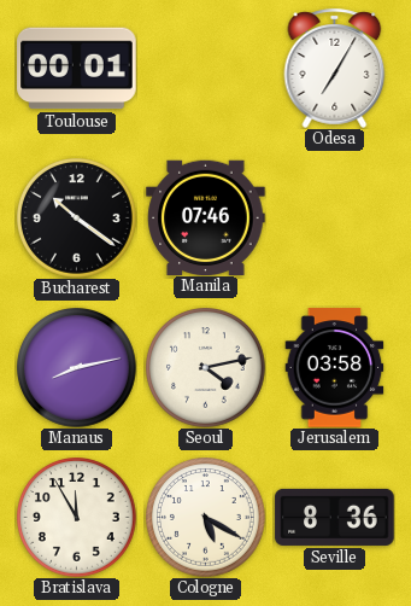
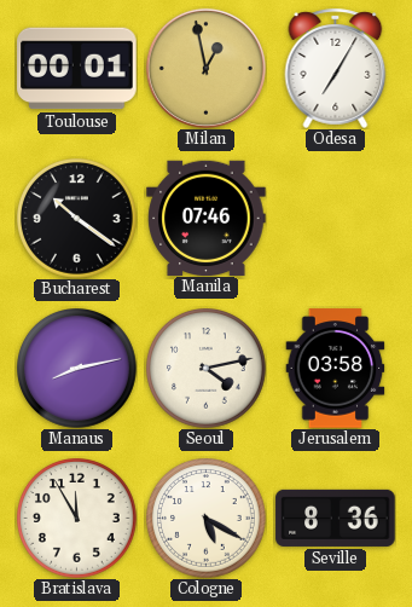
Milan: none -> 12:58 (205, 68)
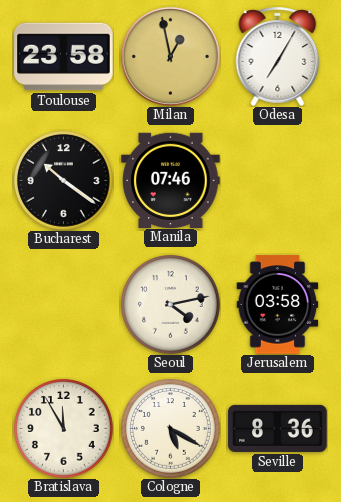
Toulouse: 00:01 -> 23:58 (64, 57)
Manaus: 8:13 -> none (77, 369)
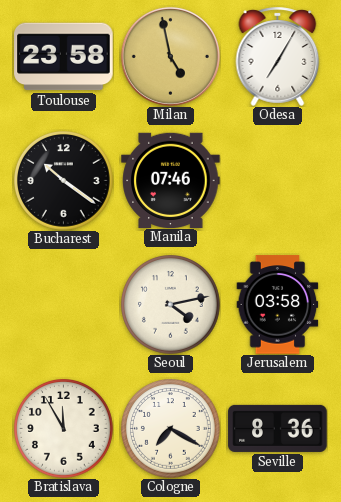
Milan: 12:58 -> 4:58 (170, 56)
Cologne: 5:20 -> 7:20 (171, 429)
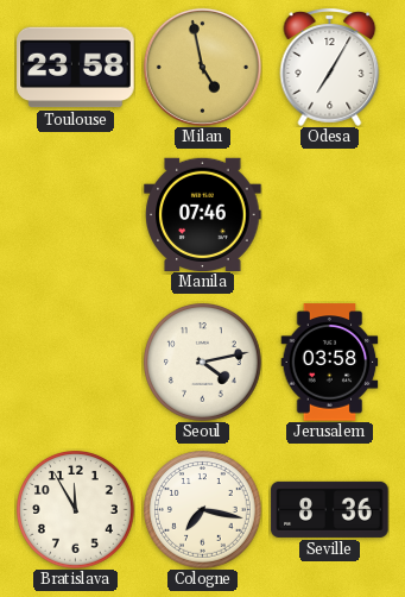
Bucharest: 10:21 -> none (64, 181)
Cologne: 7:20 -> 7:17 (203, 510)
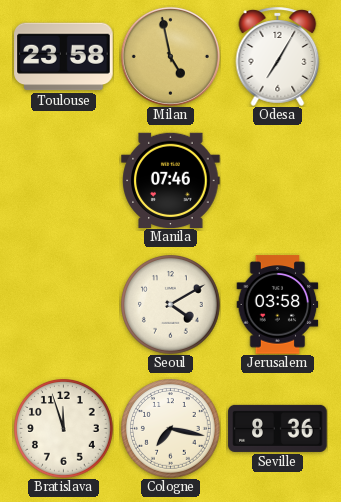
Seoul: 4:13 -> 4:10 (171, 305)
Bratislava: 11:55 -> 11:57 (64, 429)
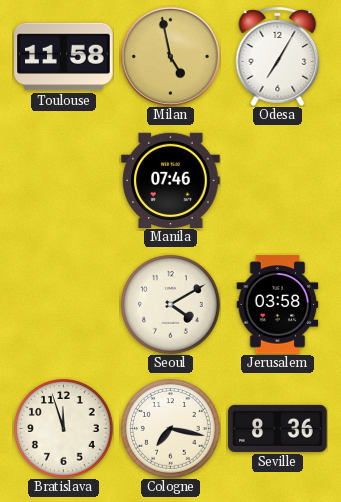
Toulouse: 23:58 -> 11:58 (64, 57)
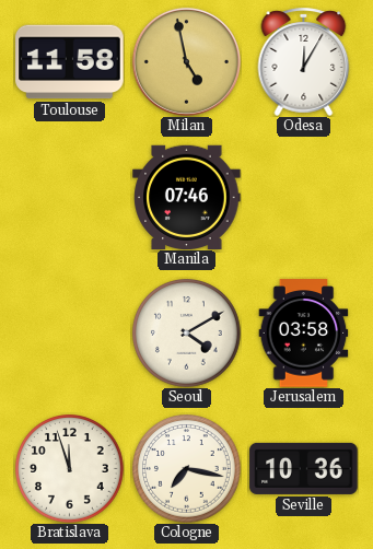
Odesa: 7:05 -> 12:05 (304, 61)
Seville: 8:36 -> 10:36 (304, 468)
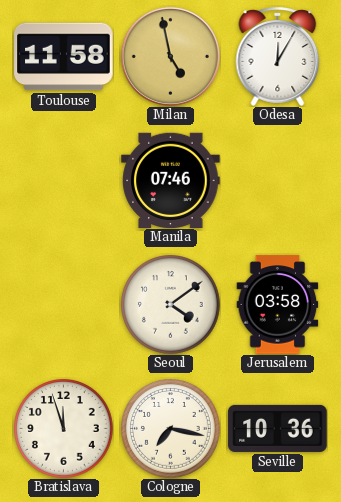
Seoul: 4:10 -> 4:09 (171, 305)
